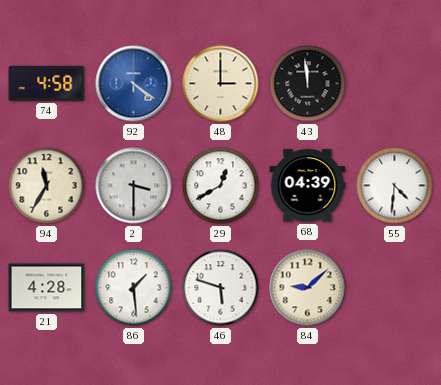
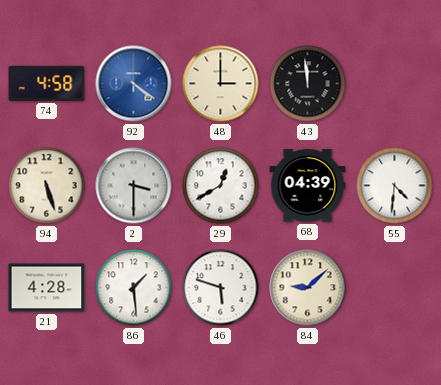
94: 11:35 -> 5:27 (47, 186)
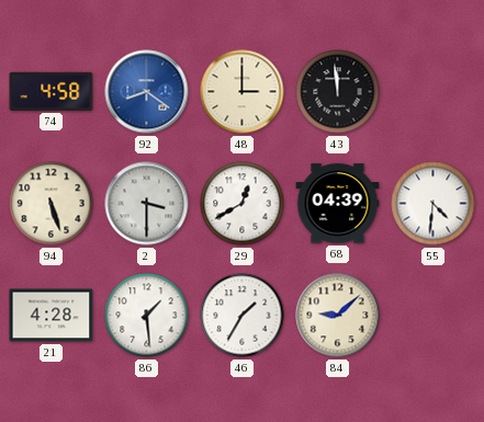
92: 4:21 -> 8:21 (147, 92)
46: 5:48 -> 1:35 (243, 316)
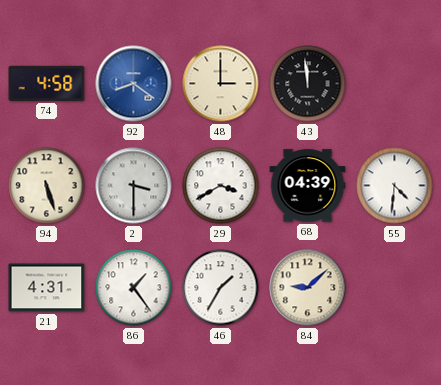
29: 12:40 -> 3:40 (221, 186)
21: 4:28 -> 4:31 (47, 288)
86: 1:29 -> 1:24 (134, 288)
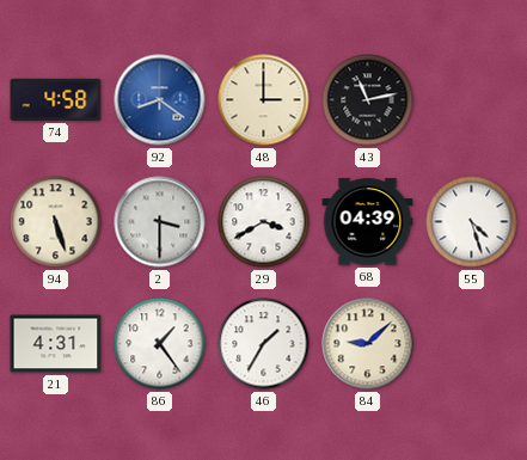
43: 11:59 -> 11:13 (368, 100)
55: 4:31 -> 4:27 (472, 222)
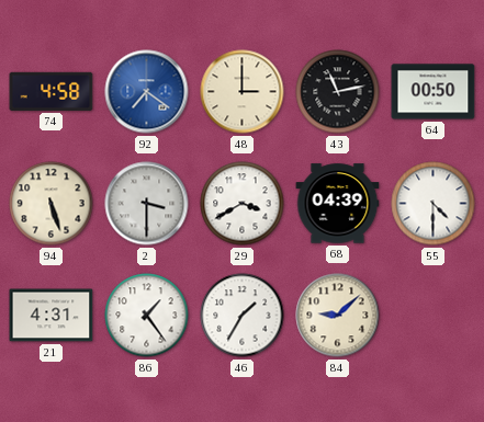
92: 8:21 -> 7:21 (147, 92)
64: none -> 00:50 (434, 92)
55: 4:27 -> 4:30 (434, 204)
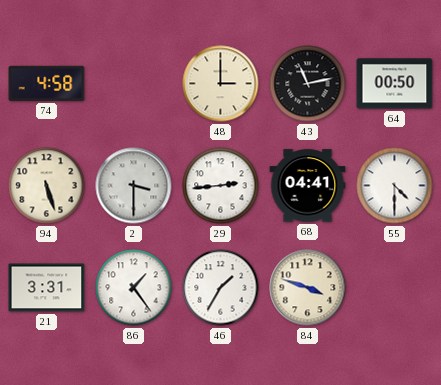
92: 7:21 -> none (147, 92)
29: 3:40 -> 2:44 (221, 186)
68: 04:39 -> 04:41 (308, 186)
21: 4:31 -> 3:31 (47, 288)
84: 9:08 -> 3:48 (308, 288)
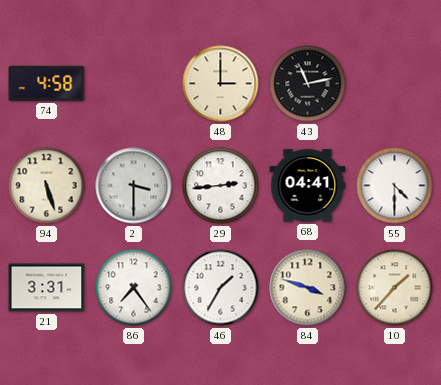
64: 00:50 -> none (395, 84)
86: 1:24 -> 7:24 (134, 288)
10: none -> 1:37 (395, 288)
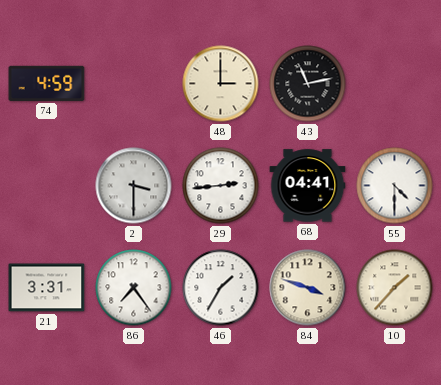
74: 4:58 -> 4:59 (47, 83)
94: 5:27 -> none (47, 186)
